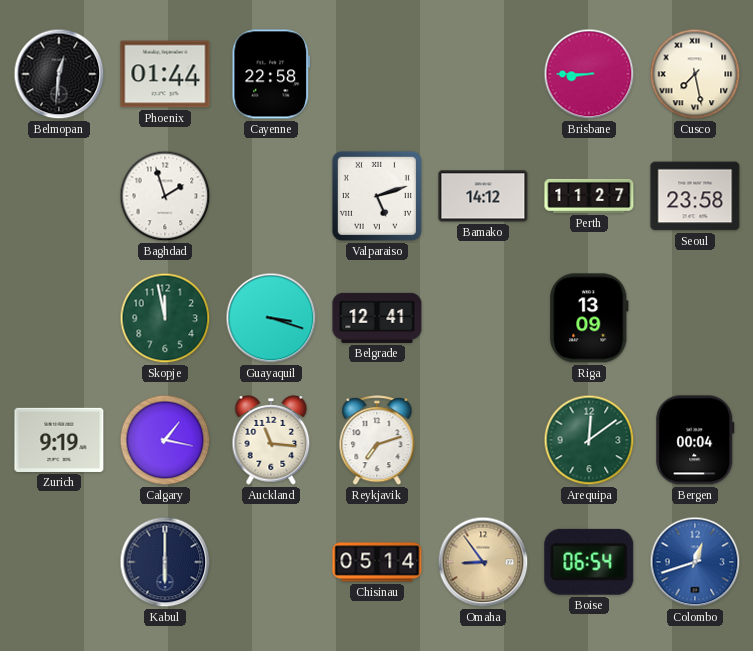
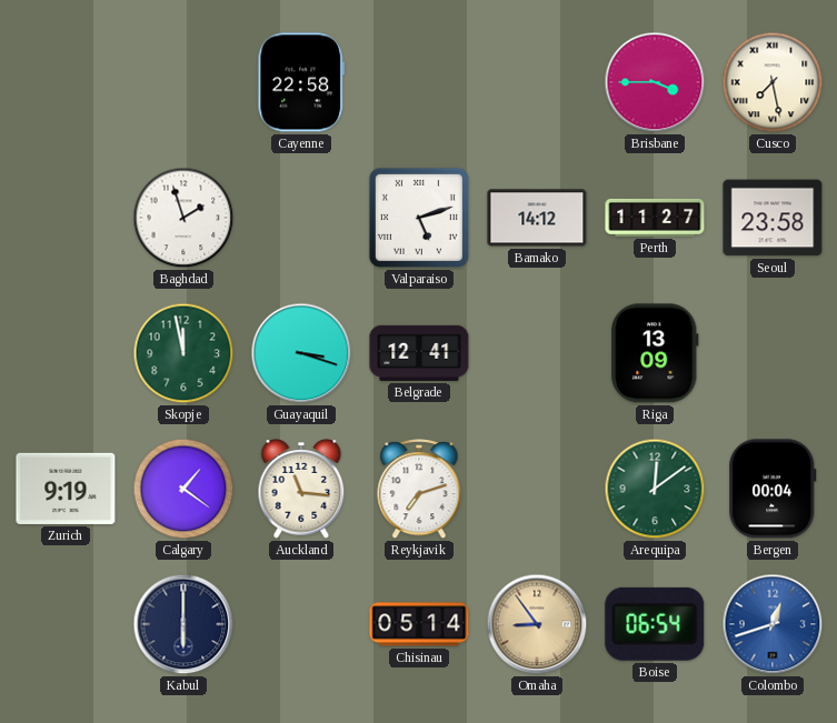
Belmopan: 12:31 -> none (59, 74)
Phoenix: 01:44 -> none (165, 74)
Brisbane: 8:45 -> 3:45 (655, 82)
Calgary: 1:17 -> 1:21 (183, 489)
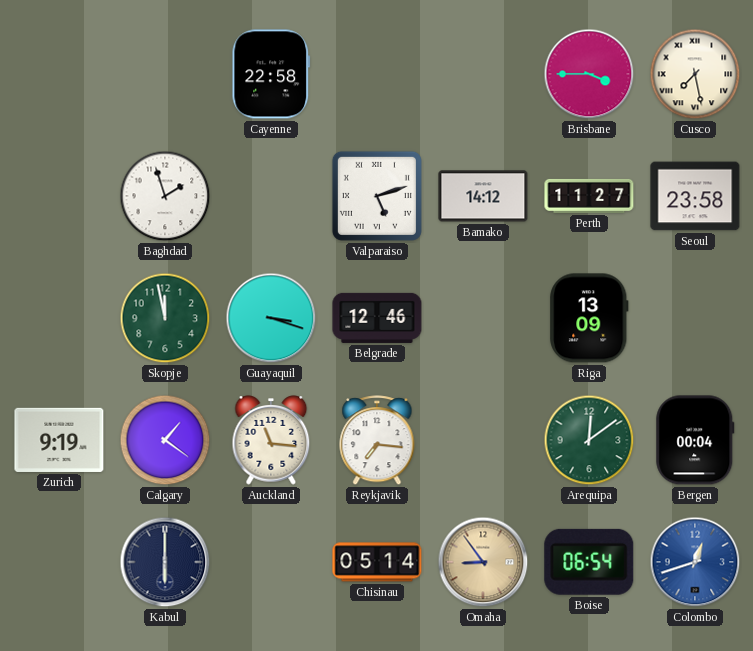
Belgrade: 12:41 -> 12:46 (377, 318)
Reykjavik: 7:12 -> 7:16 (377, 441)
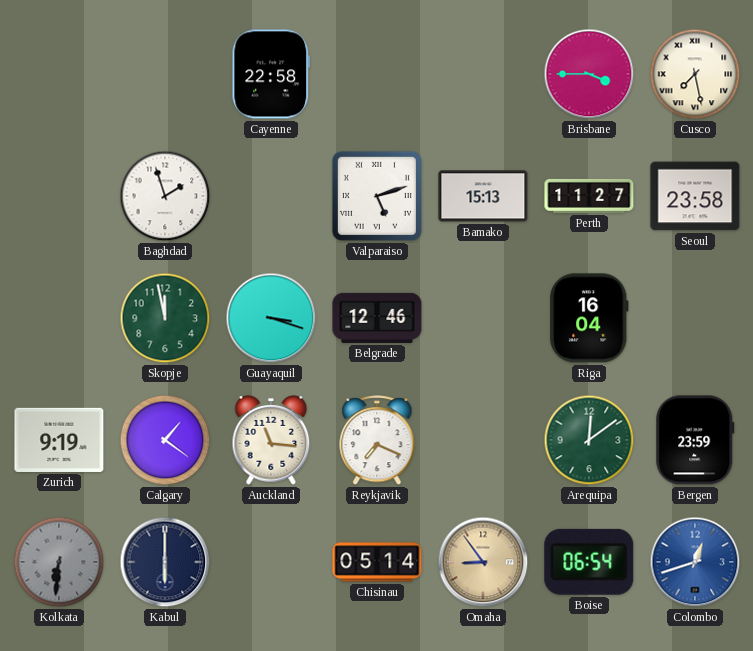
Bamako: 14:12 -> 15:13 (483, 196)
Riga: 13:09 -> 16:04 (589, 318)
Reykjavik: 7:16 -> 7:19 (377, 441)
Bergen: 00:04 -> 23:59 (695, 440)
Kolkata: none -> 6:31 (59, 562)
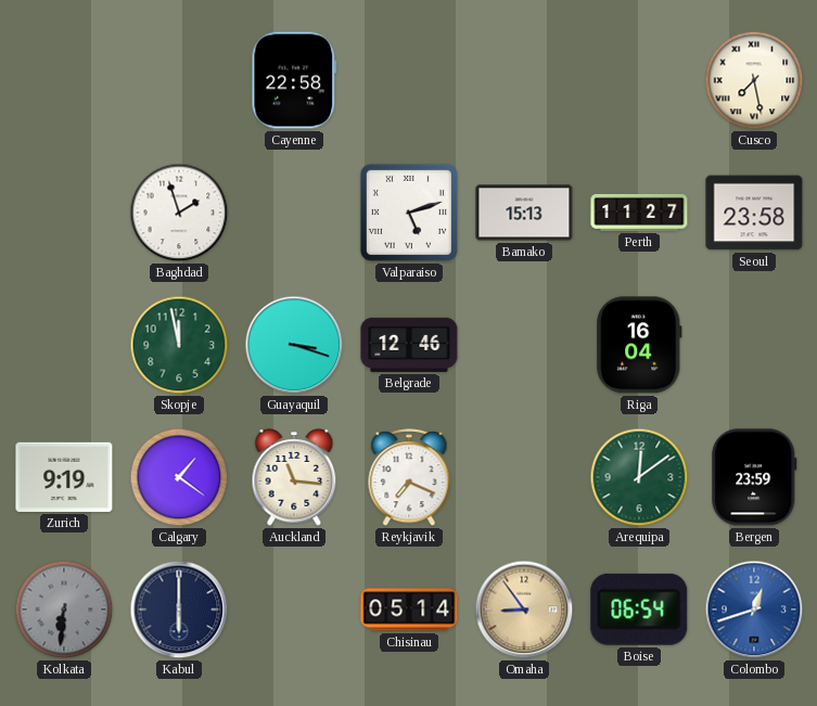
Brisbane: 3:45 -> none (589, 74)
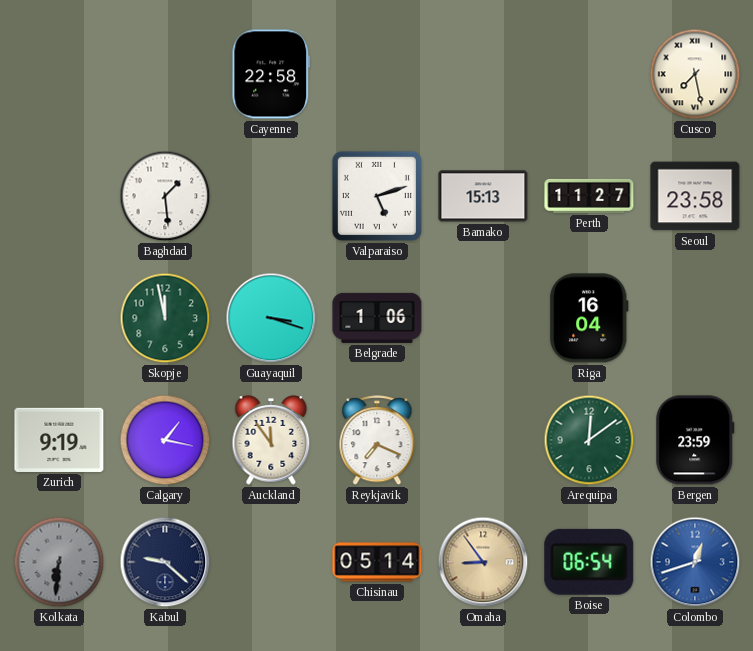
Baghdad: 1:57 -> 1:29 (165, 196)
Belgrade: 12:46 -> 1:06 (377, 318)
Calgary: 1:21 -> 1:17 (165, 440)
Auckland: 11:16 -> 11:54 (271, 440)
Kabul: 6:00 -> 9:22 (165, 562)
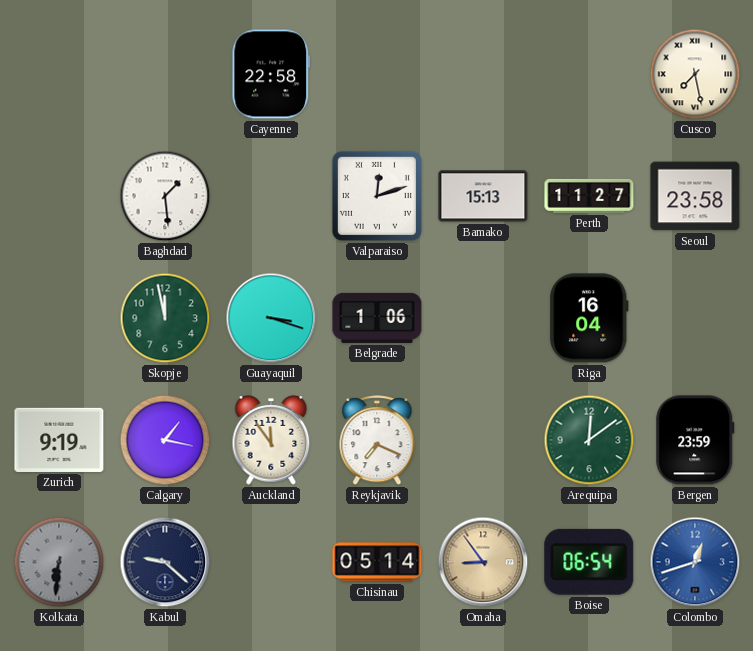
Valparaiso: 5:12 -> 12:12 (377, 196)
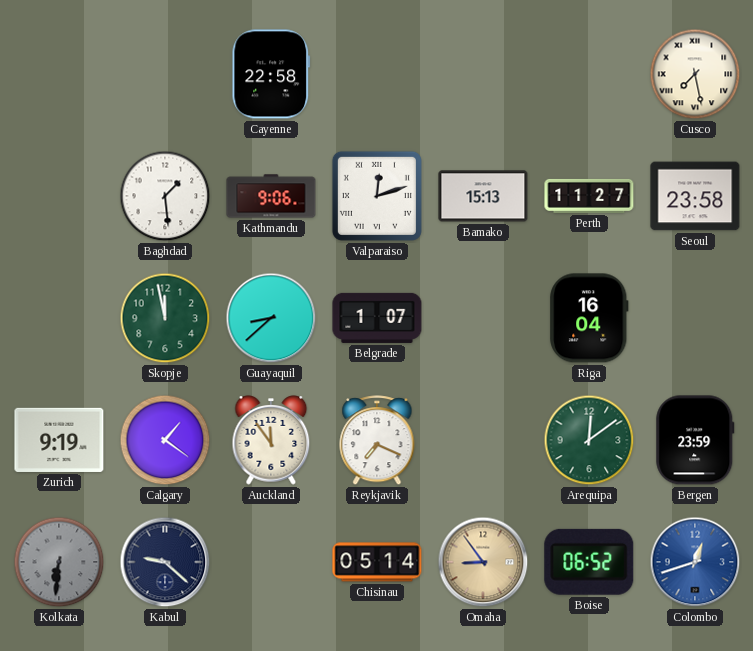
Kathmandu: none -> 9:06 (271, 196)
Guayaquil: 3:18 -> 8:38 (271, 318)
Belgrade: 1:06 -> 1:07 (377, 318)
Calgary: 1:17 -> 1:21 (165, 440)
Boise: 06:54 -> 06:52 (589, 562)
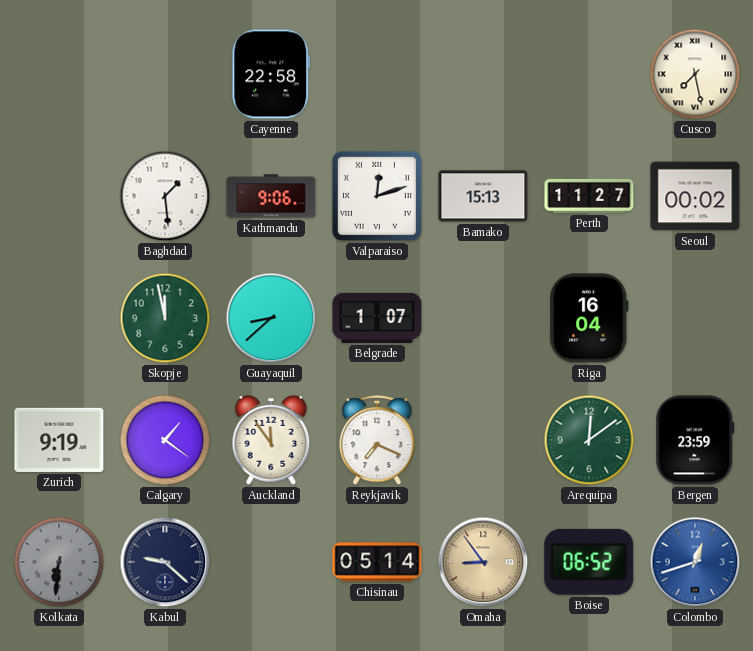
Seoul: 23:58 -> 00:02 (695, 196)
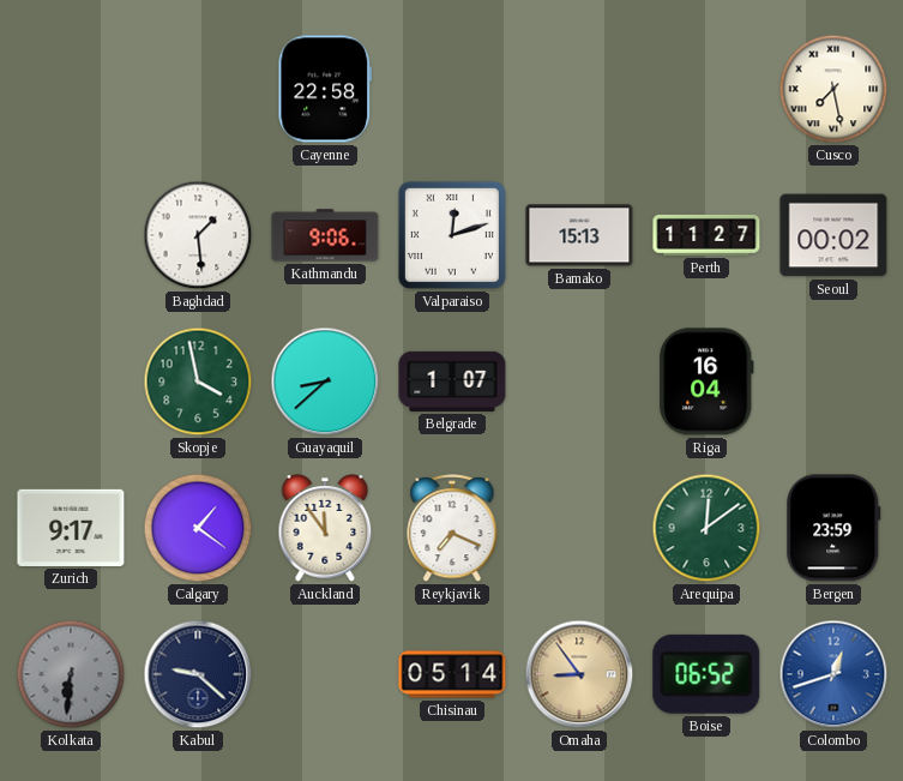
Skopje: 11:58 -> 3:58 (198, 382)
Zurich: 9:19 -> 9:17 (71, 528)
